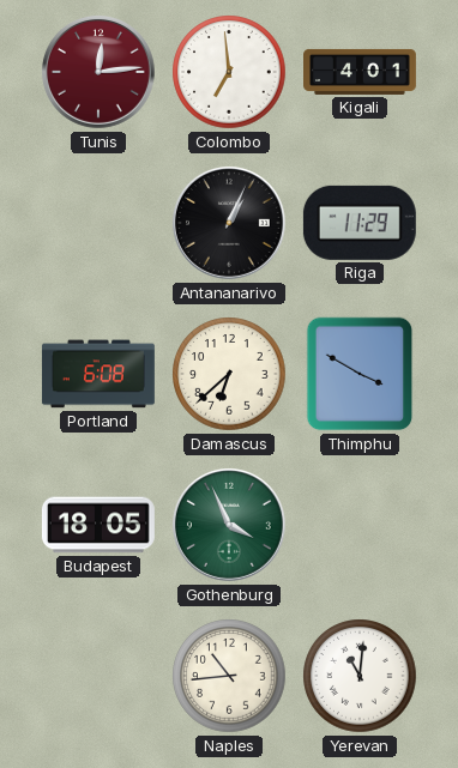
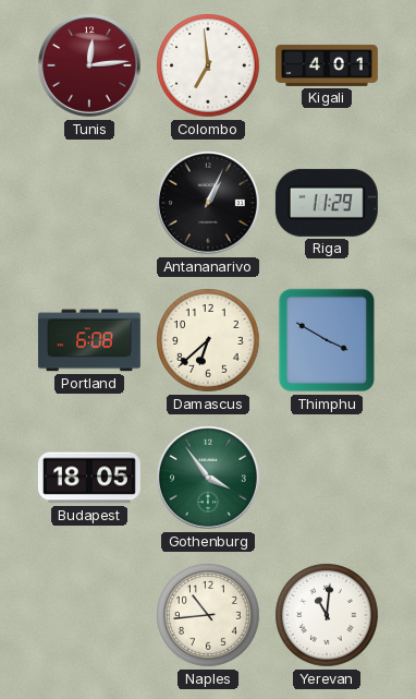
Gothenburg: 3:56 -> 3:54 (208, 478)
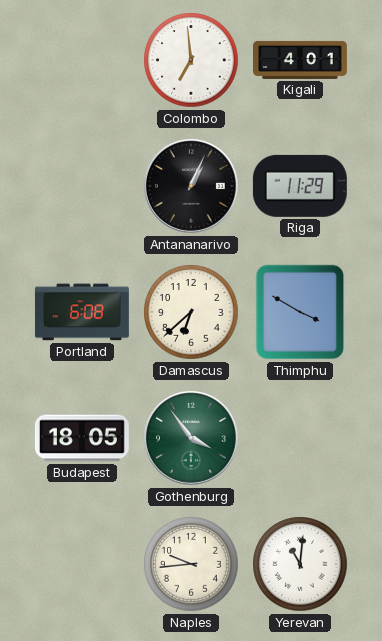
Tunis: 12:14 -> none (89, 65)
Naples: 10:44 -> 9:44 (191, 564)
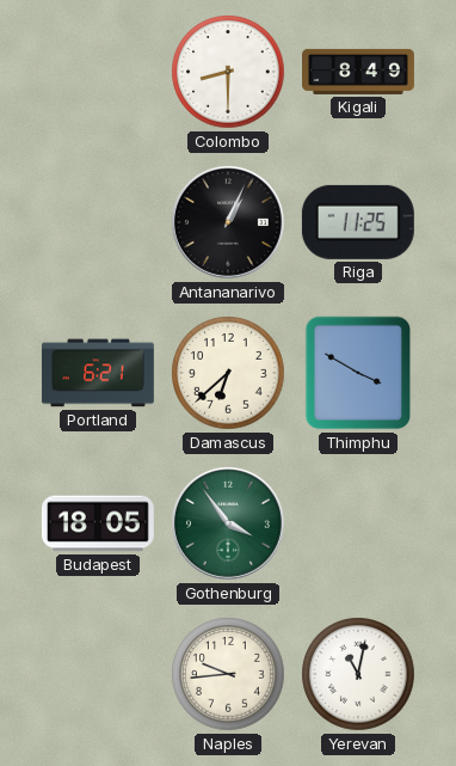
Colombo: 6:59 -> 8:30 (228, 72)
Kigali: 4:01 -> 8:49 (359, 72)
Riga: 11:29 -> 11:25 (358, 222)
Portland: 6:08 -> 6:21 (98, 373)
Yerevan: 11:01 -> 11:02 (358, 674)
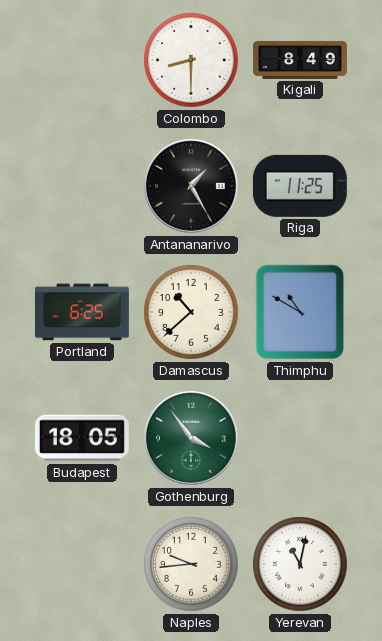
Antananarivo: 1:04 -> 1:25 (191, 186)
Portland: 6:21 -> 6:25 (82, 312)
Damascus: 6:38 -> 10:38 (191, 312)
Thimphu: 3:50 -> 10:50 (300, 312)
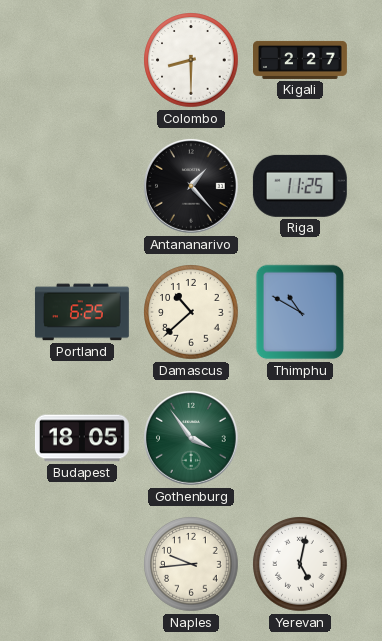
Kigali: 8:49 -> 2:27 (301, 60)
Antananarivo: 1:25 -> 1:23 (191, 186)
Yerevan: 11:02 -> 5:02 (300, 564)
